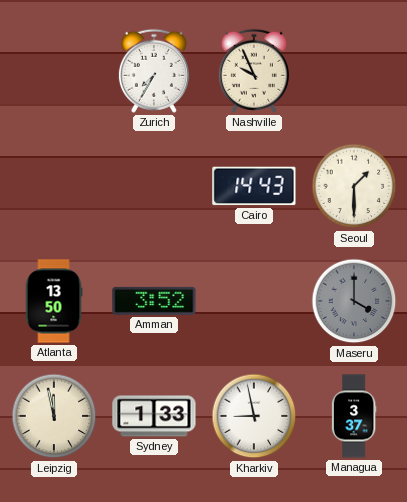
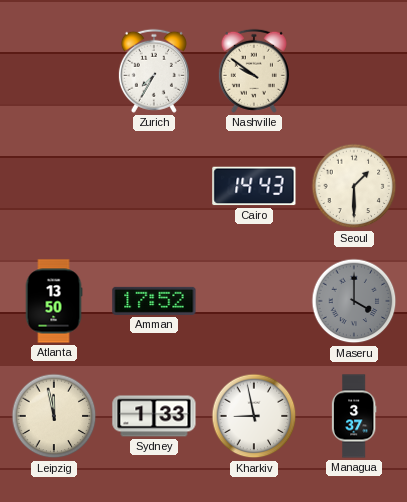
Nashville: 9:56 -> 9:51 (254, 71)
Amman: 3:52 -> 17:52 (154, 301)
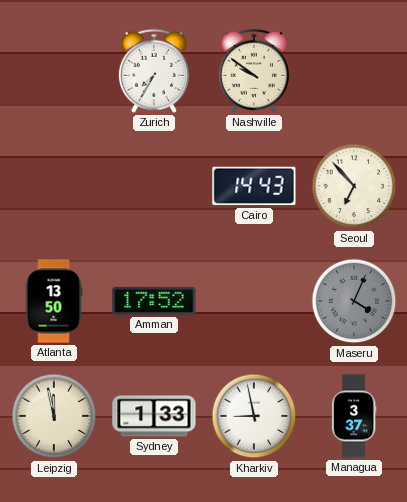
Seoul: 1:30 -> 6:53 (354, 186)
Maseru: 4:00 -> 4:04 (354, 301)
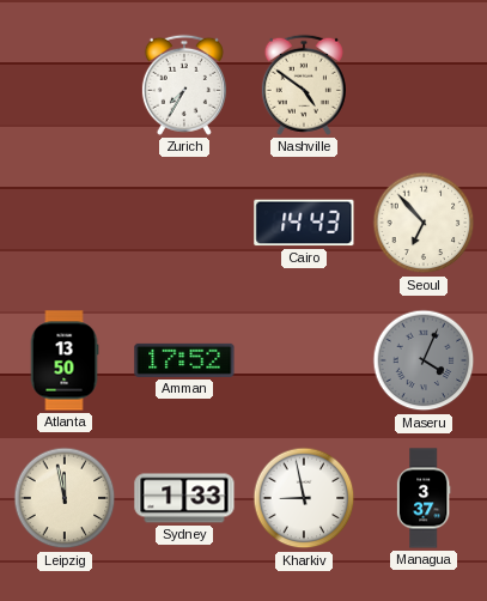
Nashville: 9:51 -> 4:51 (304, 85)
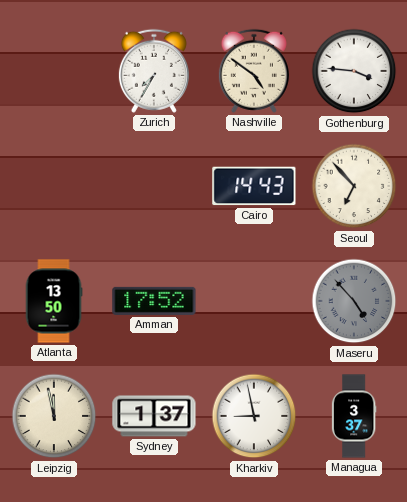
Gothenburg: none -> 3:46 (354, 71)
Maseru: 4:04 -> 4:53 (354, 301)
Sydney: 1:33 -> 1:37 (154, 416)
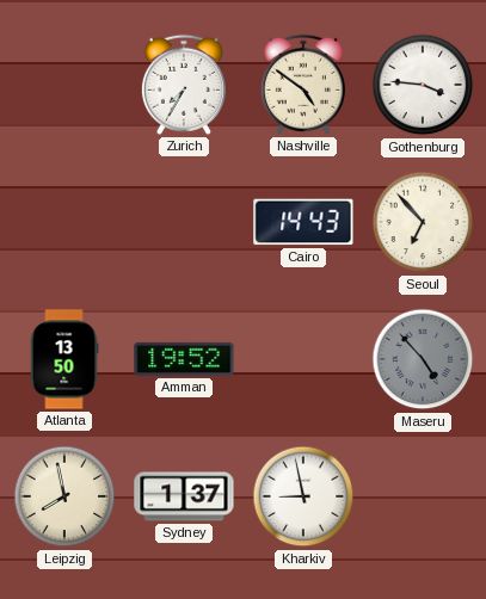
Amman: 17:52 -> 19:52 (184, 359)
Leipzig: 11:58 -> 7:58 (64, 496)
Managua: 3:37 -> none (354, 416)
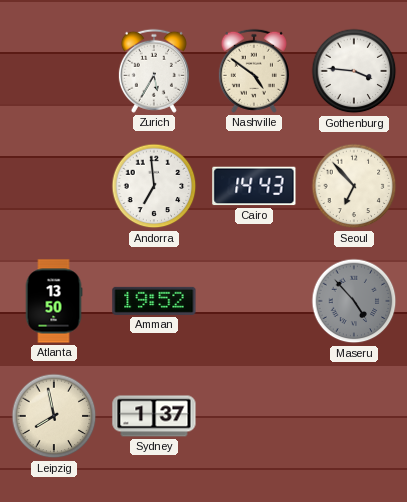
Zurich: 7:35 -> 5:35 (154, 71)
Andorra: none -> 6:59 (154, 186)
Kharkiv: 8:58 -> none (303, 496)
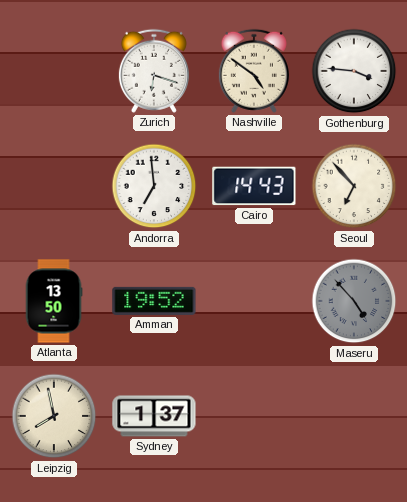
Zurich: 5:35 -> 6:18 (154, 71)
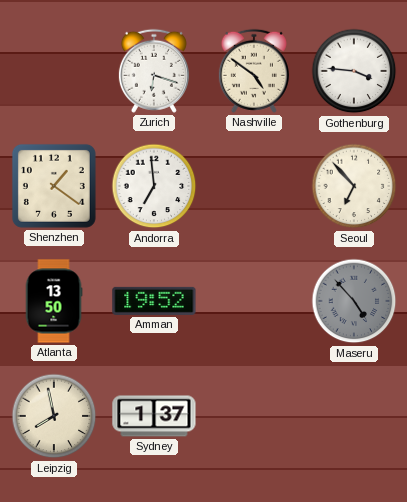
Shenzhen: none -> 1:21 (54, 186)
Cairo: 14:43 -> none (254, 186)
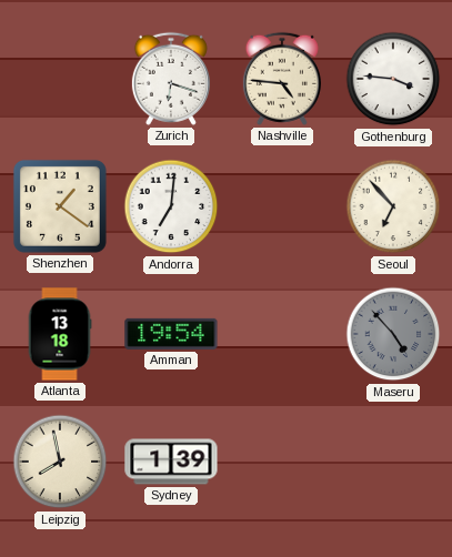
Nashville: 4:51 -> 4:46 (282, 79)
Andorra: 6:59 -> 7:01 (171, 206)
Atlanta: 13:50 -> 13:18 (60, 334)
Amman: 19:52 -> 19:54 (171, 334)
Sydney: 1:37 -> 1:39 (171, 462)
